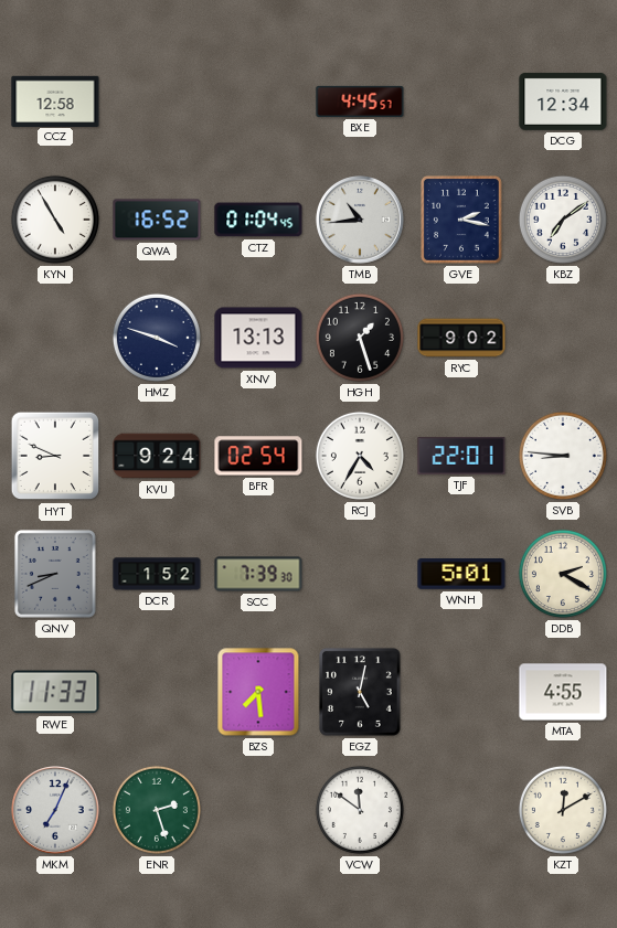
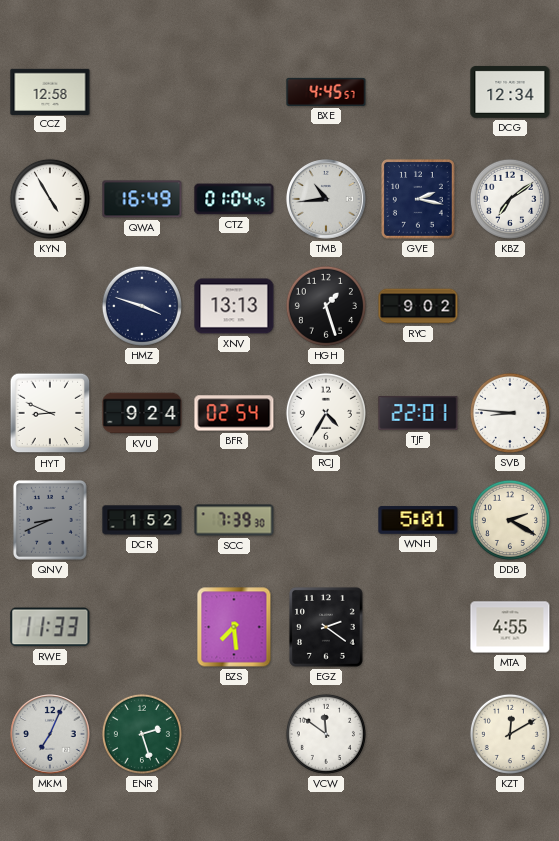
QWA: 16:52 -> 16:49 (142, 199)
EGZ: 5:02 -> 2:21 (326, 627)
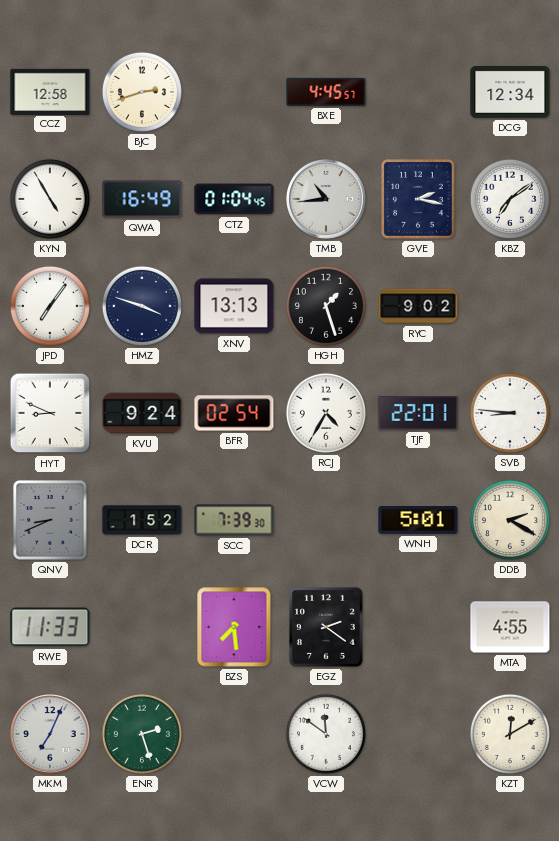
BJC: none -> 2:42 (142, 92)
JPD: none -> 7:06 (50, 306)
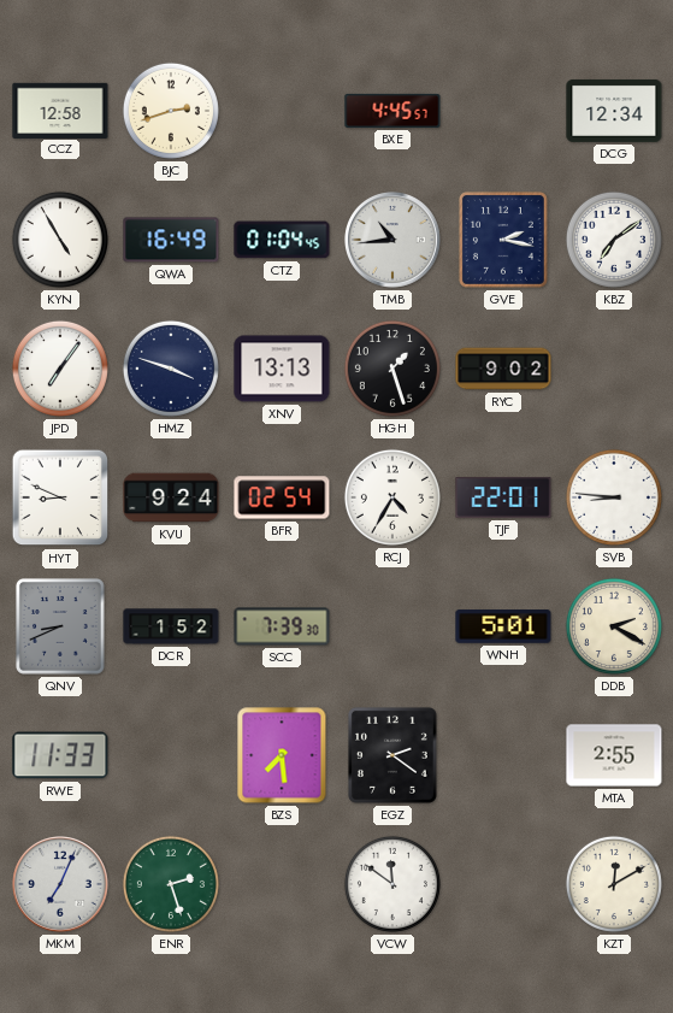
MTA: 4:55 -> 2:55 (614, 755)
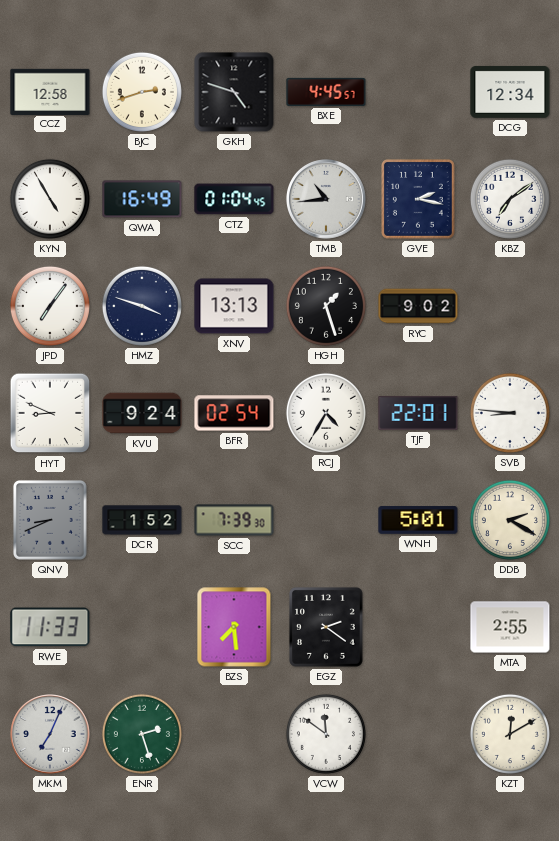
GKH: none -> 4:48 (234, 92)
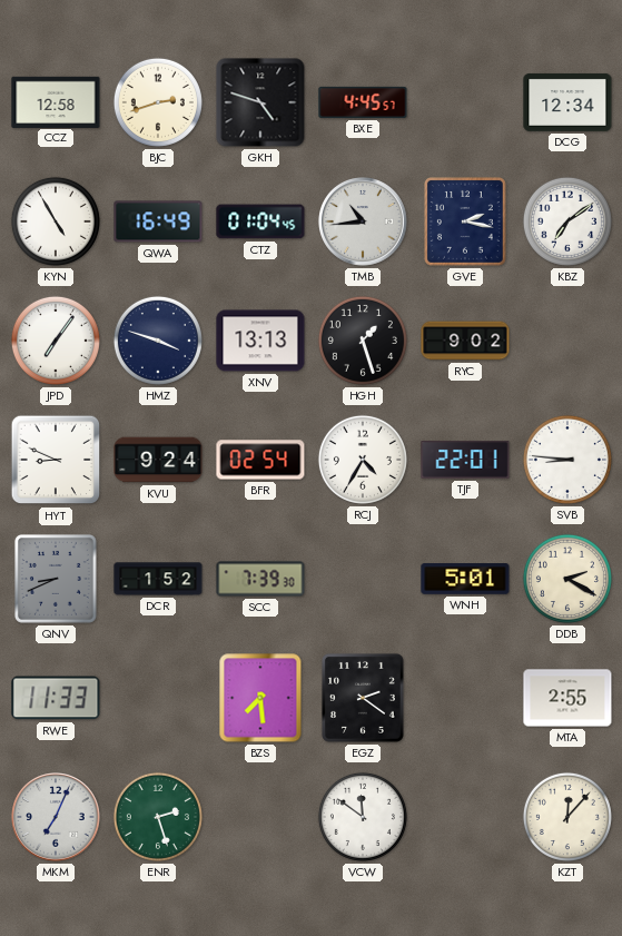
KZT: 12:10 -> 12:07 (567, 817)
